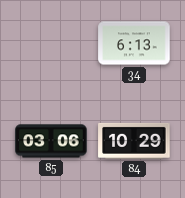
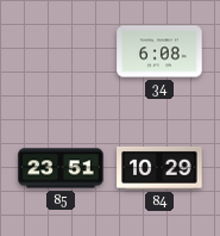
34: 6:13 -> 6:08 (159, 51)
85: 03:06 -> 23:51 (61, 168)
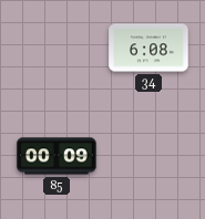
85: 23:51 -> 00:09 (57, 156)
84: 10:29 -> none (159, 168)
